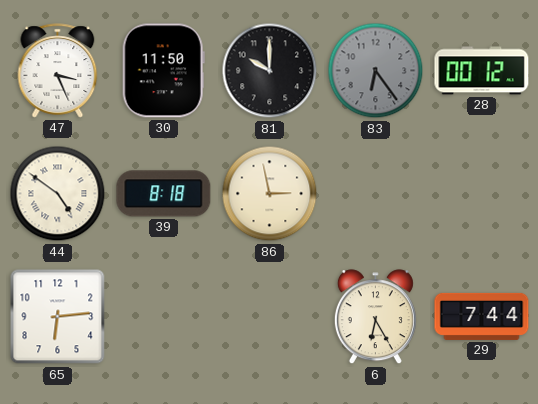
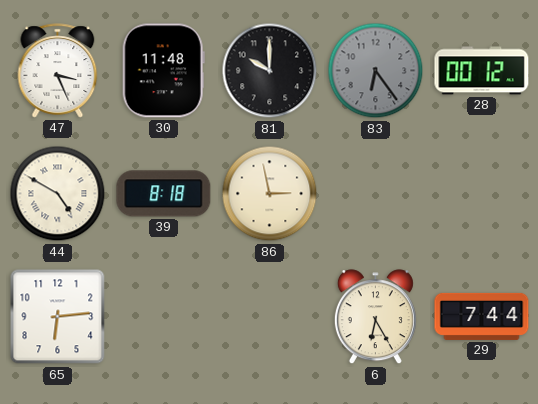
30: 11:50 -> 11:48 (163, 71)
44: 4:51 -> 4:50 (58, 194)
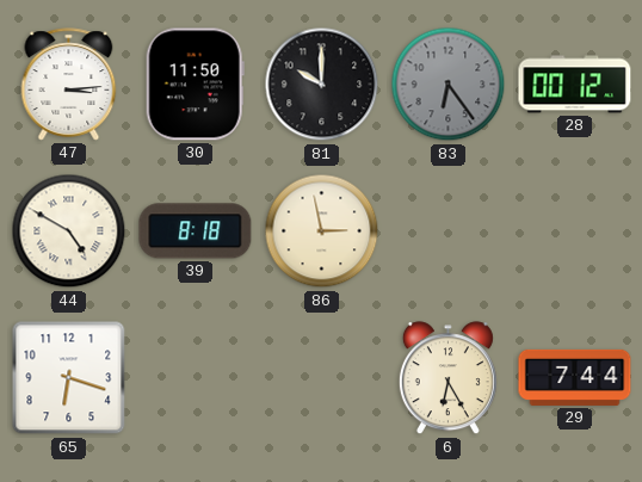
47: 3:26 -> 3:14 (69, 85)
30: 11:48 -> 11:50 (195, 85)
65: 6:14 -> 6:18 (69, 378)
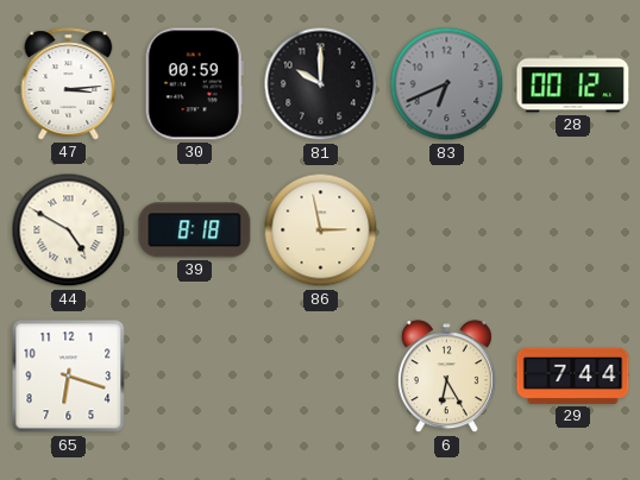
30: 11:50 -> 00:59 (194, 84)
83: 6:24 -> 6:41 (447, 84)
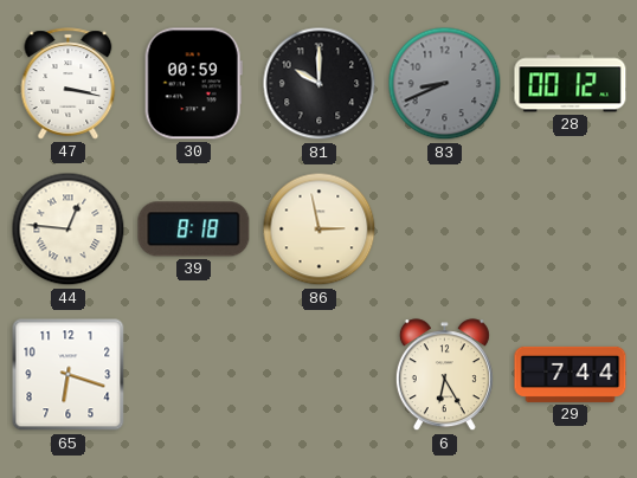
47: 3:14 -> 3:17 (69, 84)
83: 6:41 -> 8:41 (445, 84)
44: 4:50 -> 12:46 (69, 230)
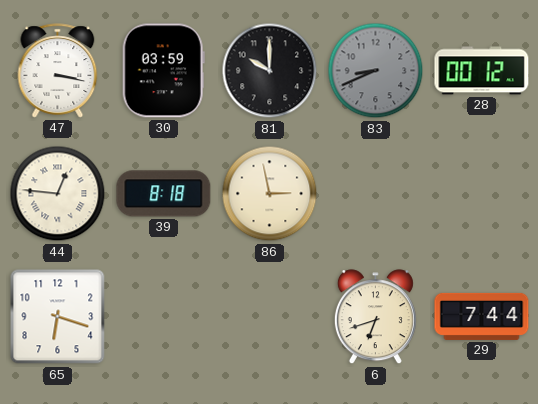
30: 00:59 -> 03:59 (163, 71)
6: 6:25 -> 6:42 (375, 317)
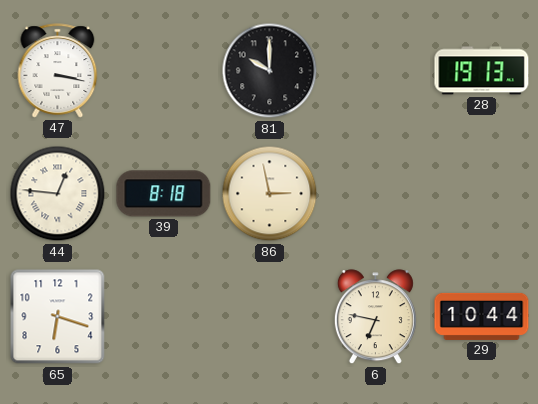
30: 03:59 -> none (163, 71)
83: 8:41 -> none (376, 71)
28: 00:12 -> 19:13 (482, 71)
6: 6:42 -> 6:47 (375, 317)
29: 7:44 -> 10:44 (482, 316)
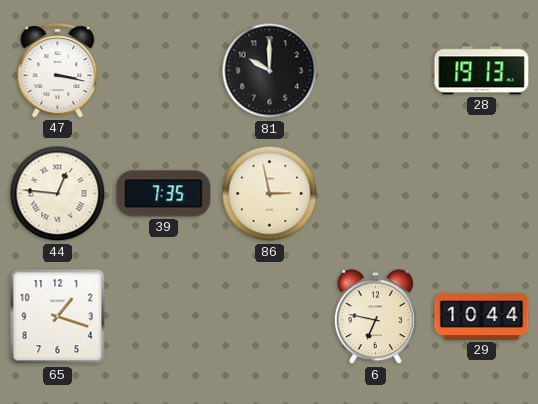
39: 8:18 -> 7:35 (164, 194)
65: 6:18 -> 1:18 (58, 317)
